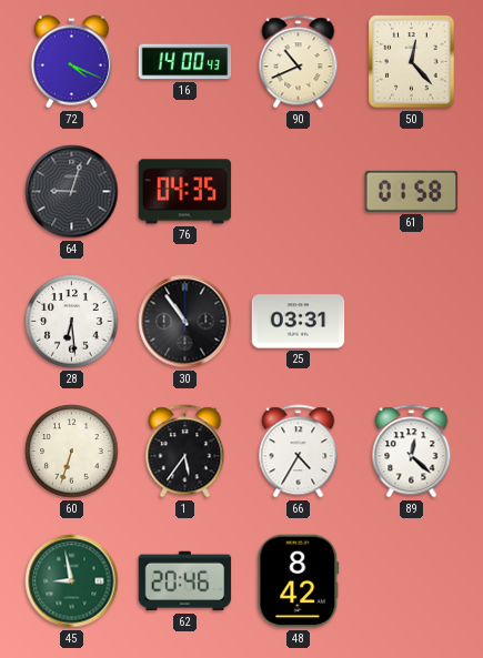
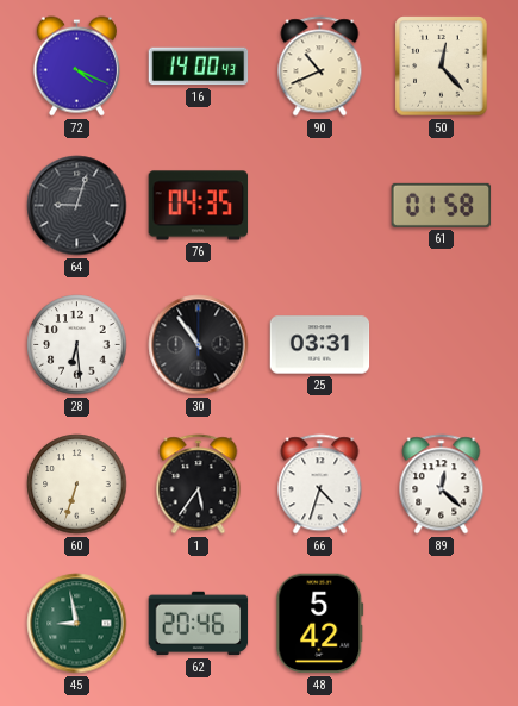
66: 4:35 -> 4:33 (320, 485)
48: 8:42 -> 5:42 (320, 624)
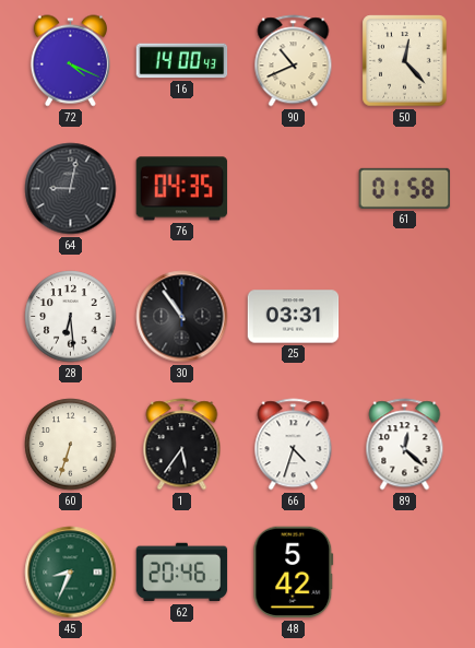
64: 9:03 -> 9:02 (71, 189)
45: 8:58 -> 8:34 (71, 573)
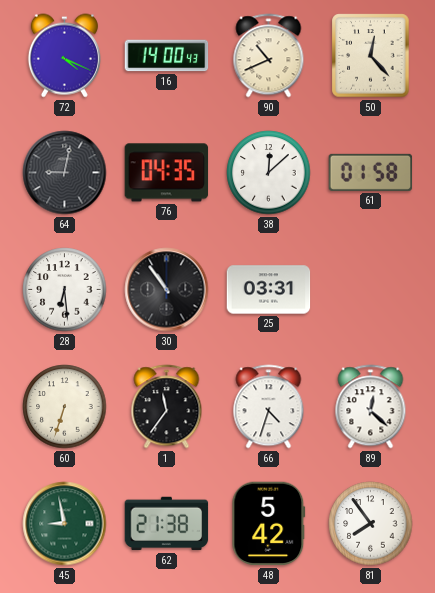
38: none -> 12:08 (269, 173)
1: 5:36 -> 11:36 (167, 407)
45: 8:34 -> 8:58 (65, 524)
62: 20:46 -> 21:38 (167, 524)
81: none -> 7:54 (371, 524)
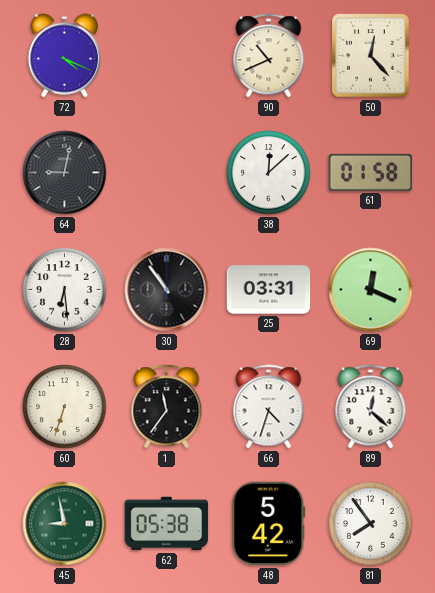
16: 14:00 -> none (167, 56)
76: 04:35 -> none (167, 173)
69: none -> 12:19 (371, 290)
62: 21:38 -> 05:38 (167, 524)
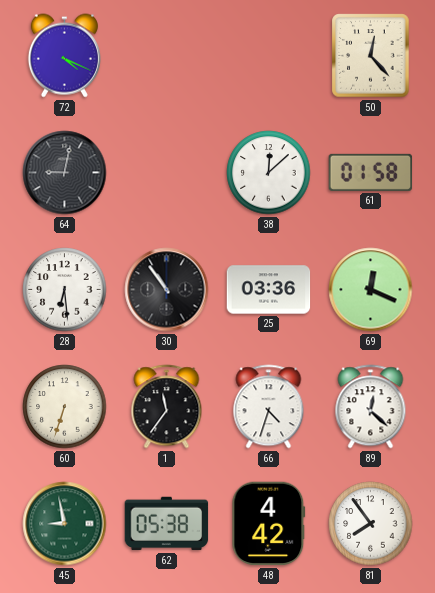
90: 10:41 -> none (269, 56)
25: 03:31 -> 03:36 (269, 290)
48: 5:42 -> 4:42 (269, 524)
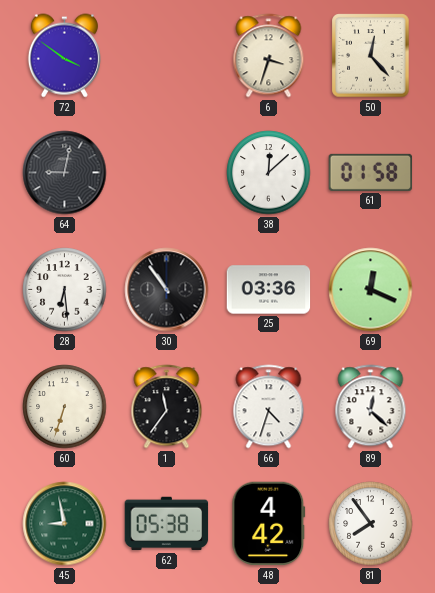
72: 4:19 -> 3:51 (64, 56)
6: none -> 3:33 (269, 56)
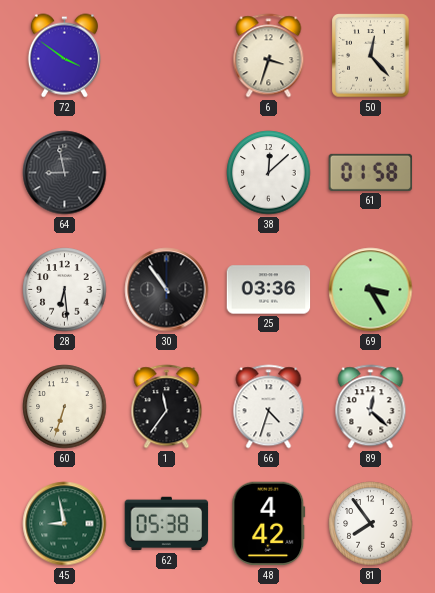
64: 9:02 -> 8:58 (65, 173)
69: 12:19 -> 3:25 (371, 290)
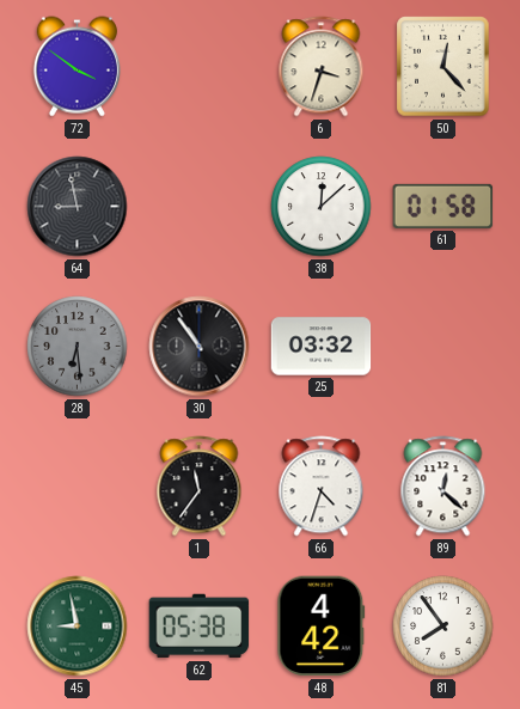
28 dial: white -> grey (78, 347)
25: 03:36 -> 03:32 (322, 347)
69: 3:25 -> none (371, 290)
60: 6:33 -> none (65, 407)
